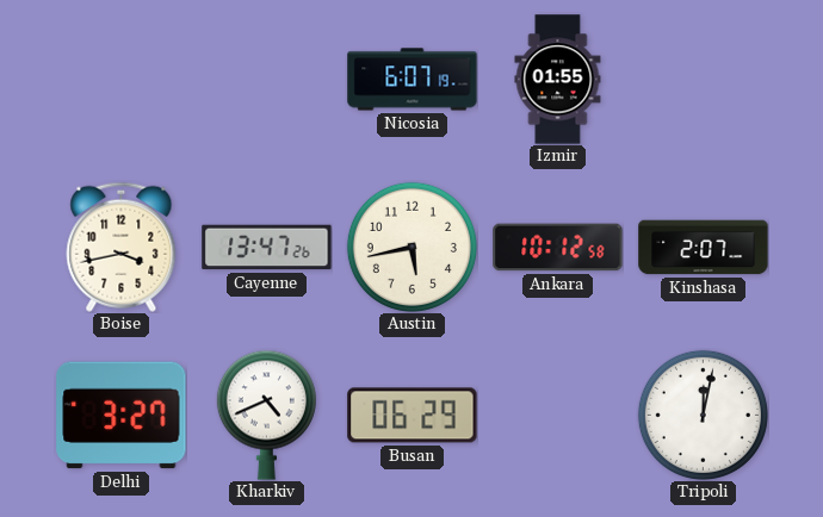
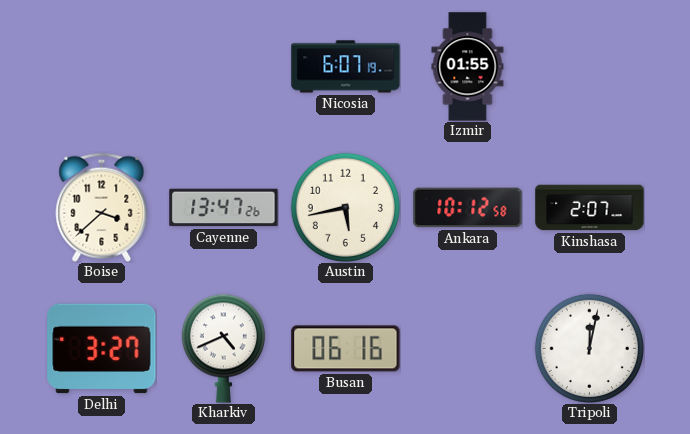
Boise: 3:43 -> 3:38 (102, 207)
Busan: 06:29 -> 06:16 (346, 349)
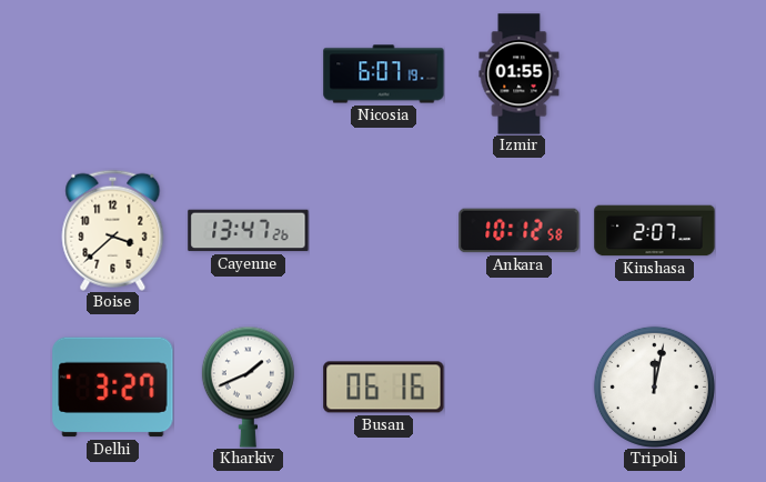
Austin: 5:43 -> none (345, 207)
Kharkiv: 4:41 -> 1:41 (248, 386)
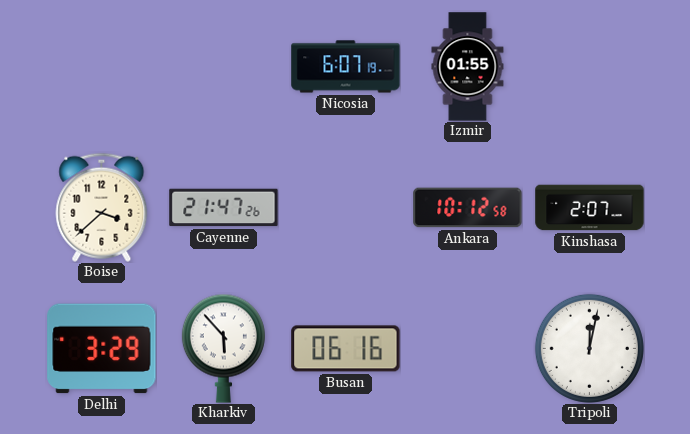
Cayenne: 13:47 -> 21:47 (224, 208)
Delhi: 3:27 -> 3:29 (102, 349)
Kharkiv: 1:41 -> 5:53 (223, 348)
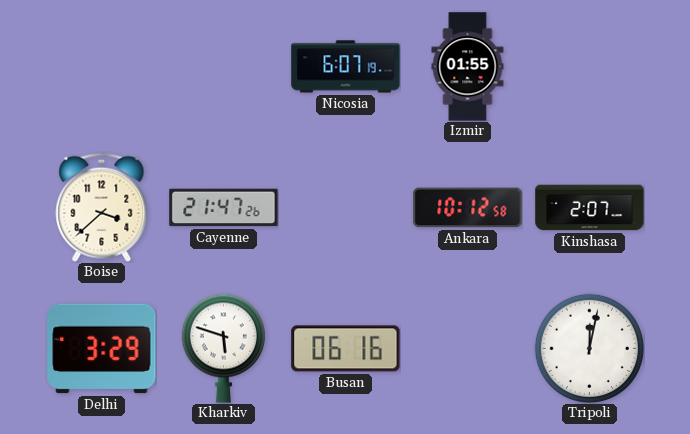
Kharkiv: 5:53 -> 5:48 (223, 348)
